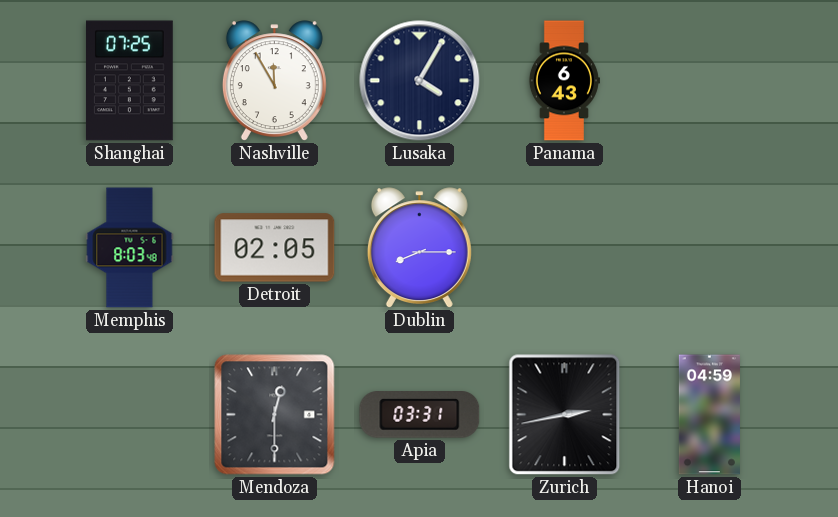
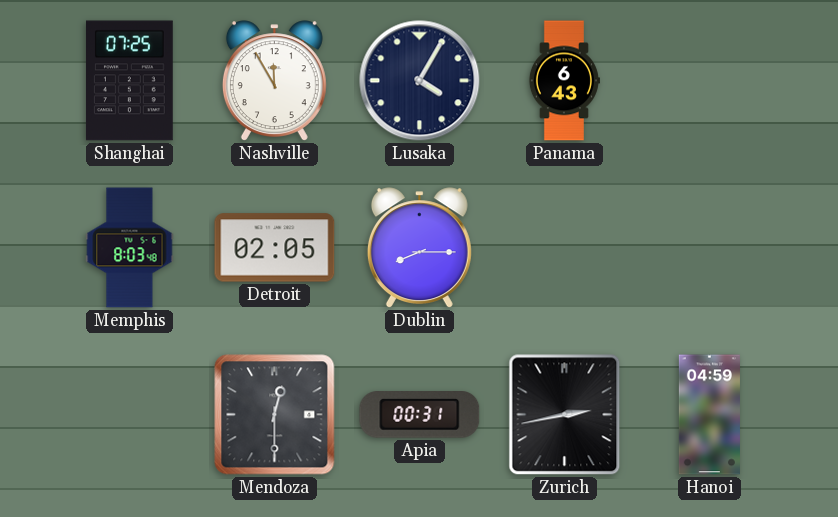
Apia: 03:31 -> 00:31 (420, 415)
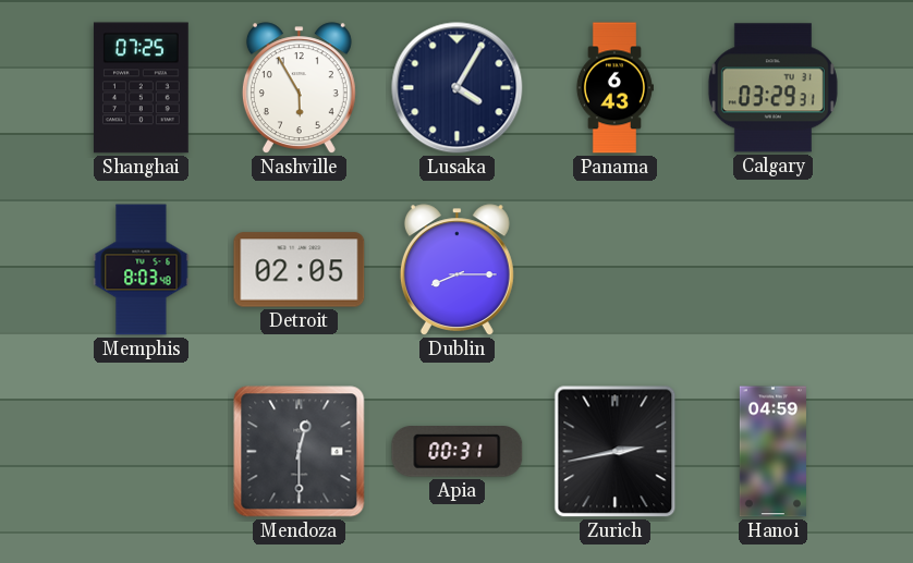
Nashville: 11:55 -> 5:55 (299, 88)
Calgary: none -> 03:29 (772, 88)
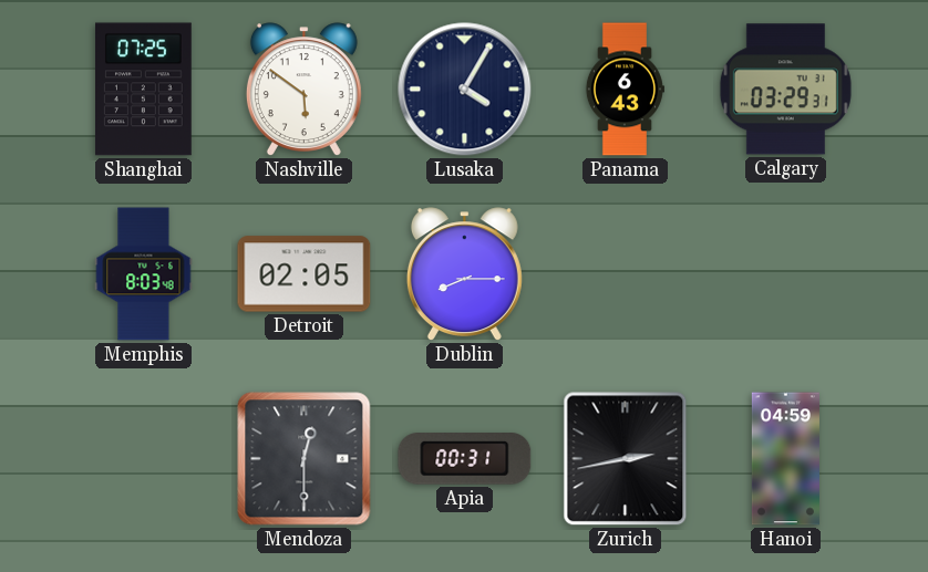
Nashville: 5:55 -> 5:51 (303, 90)
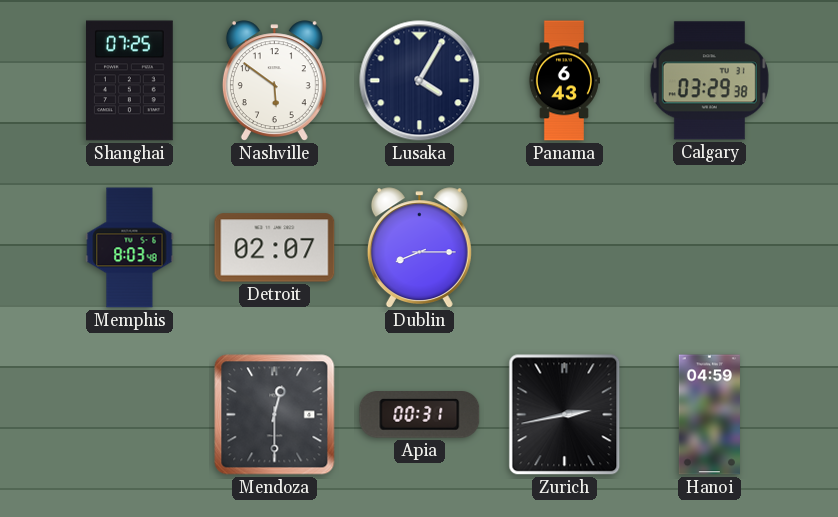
Calgary: 03:29:31 -> 03:29:38 (709, 81)
Detroit: 02:05 -> 02:07 (275, 248)
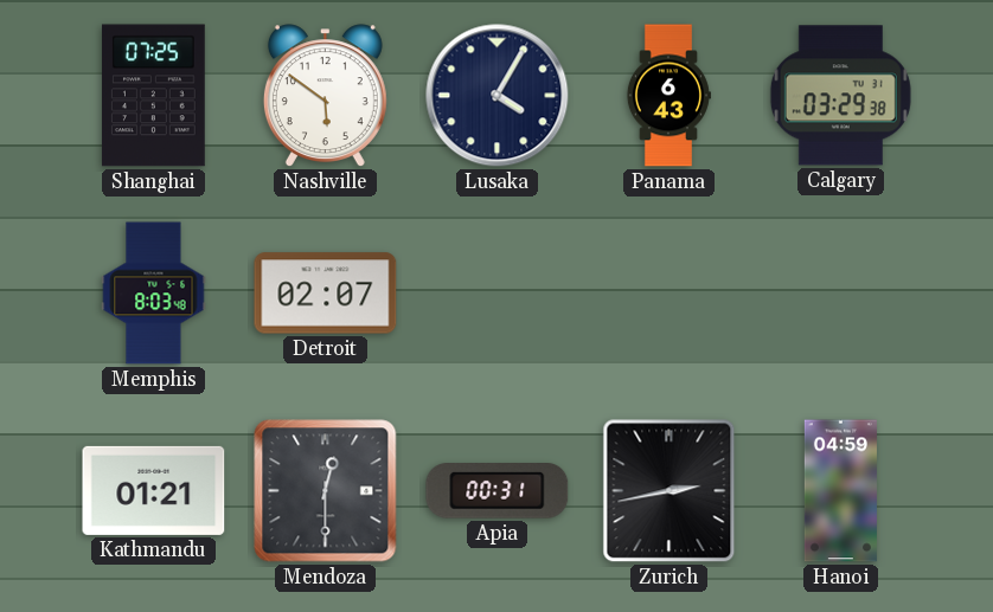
Dublin: 8:15 -> none (419, 248)
Kathmandu: none -> 01:21 (154, 490)
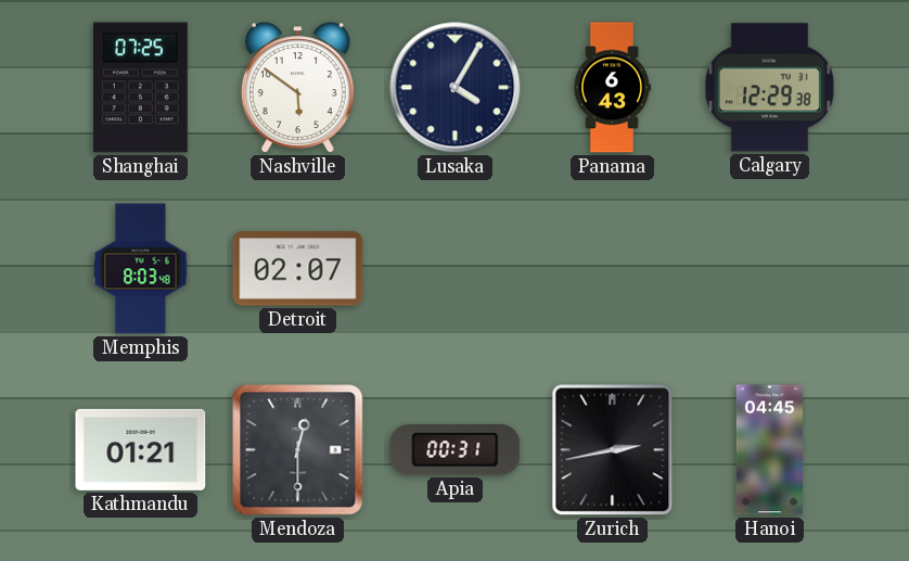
Calgary: 03:29 -> 12:29 (769, 88)
Hanoi: 04:59 -> 04:45 (769, 450)
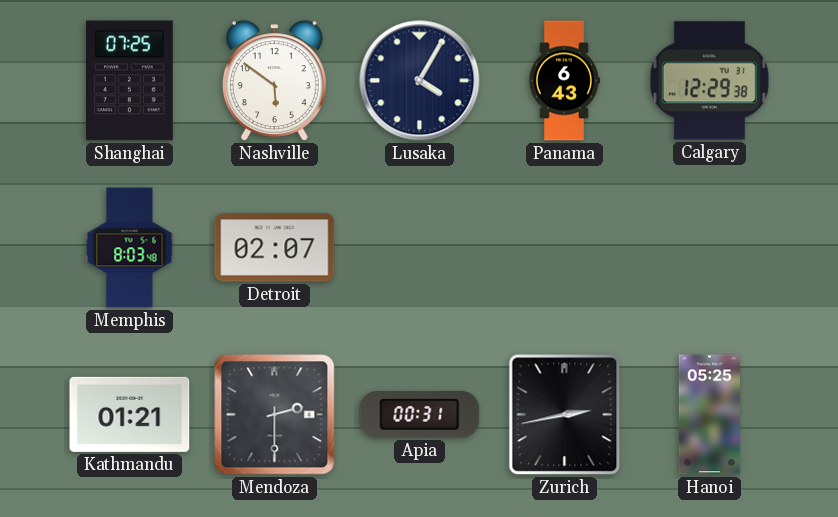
Mendoza: 12:30 -> 2:30 (275, 415)
Hanoi: 04:45 -> 05:25 (709, 415)
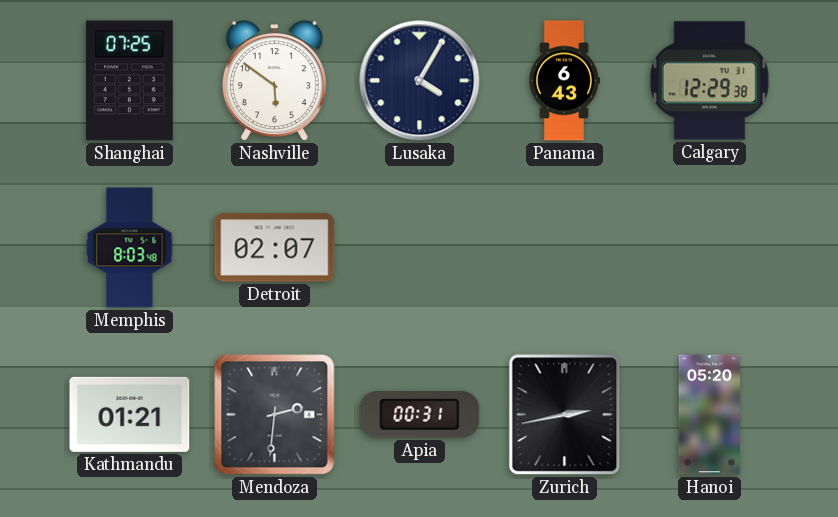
Mendoza: 2:30 -> 2:31 (275, 415)
Hanoi: 05:25 -> 05:20 (709, 415)
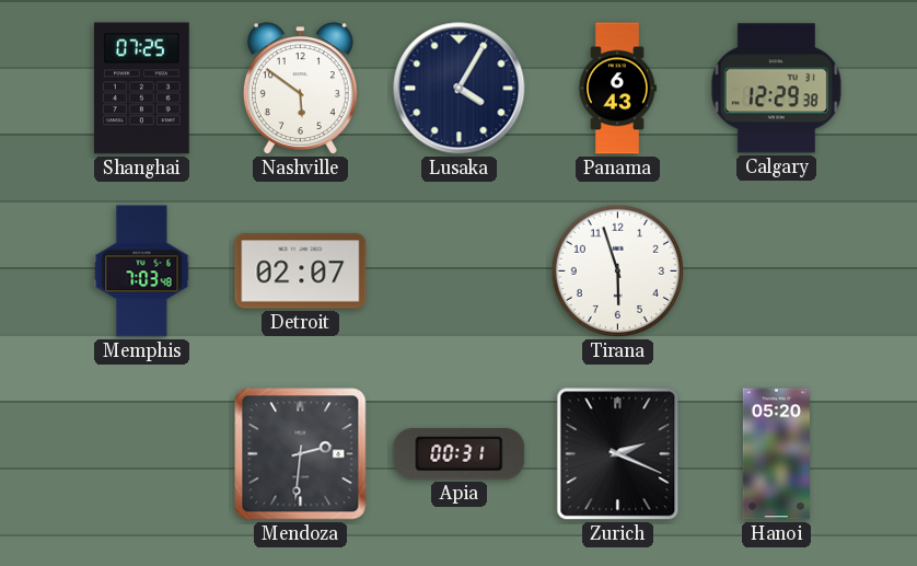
Memphis: 8:03 -> 7:03 (142, 272)
Tirana: none -> 5:57 (617, 270)
Kathmandu: 01:21 -> none (130, 414)
Zurich: 2:43 -> 2:19 (618, 454)
